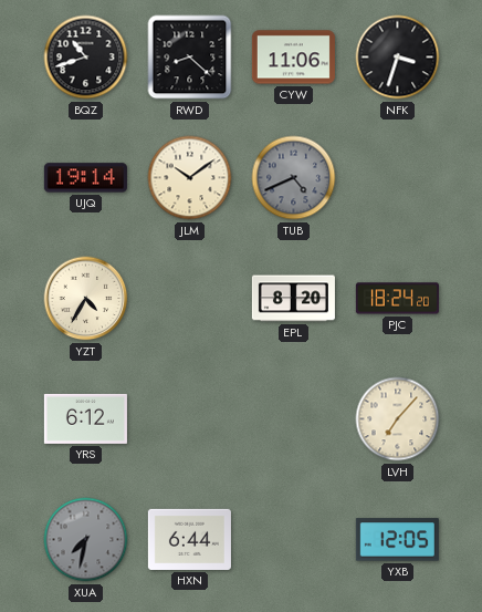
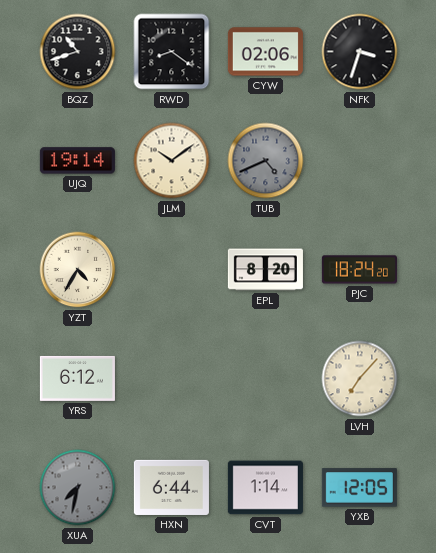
RWD: 8:22 -> 8:21 (172, 52)
CYW: 11:06 -> 02:06 (265, 52)
CVT: none -> 1:14 (265, 488)
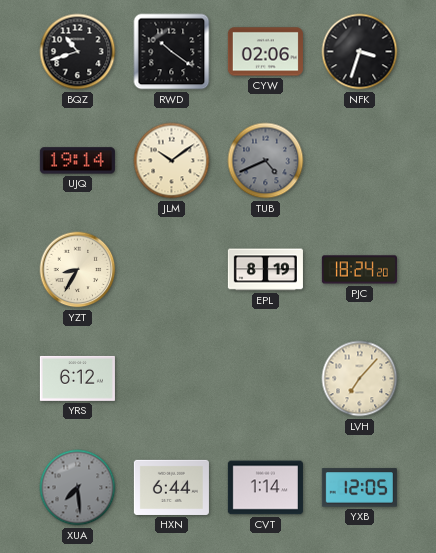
RWD: 8:21 -> 10:21 (172, 52)
YZT: 4:35 -> 8:35 (78, 270)
EPL: 8:20 -> 8:19 (265, 270)
XUA: 7:32 -> 7:29 (78, 488)
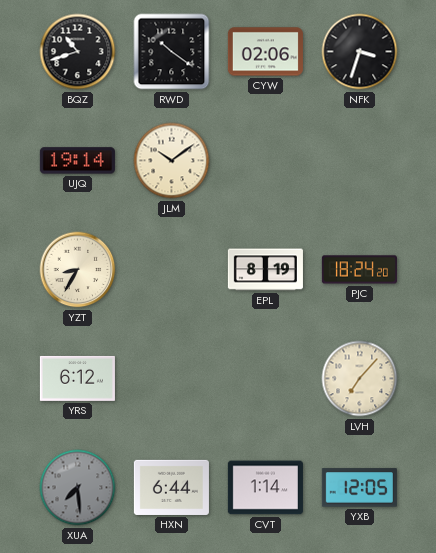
TUB: 4:41 -> none (266, 161)
